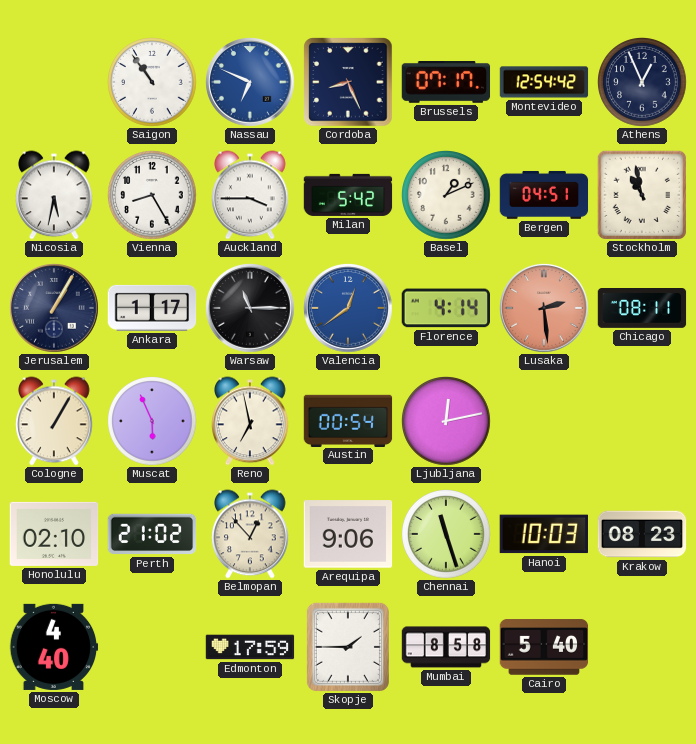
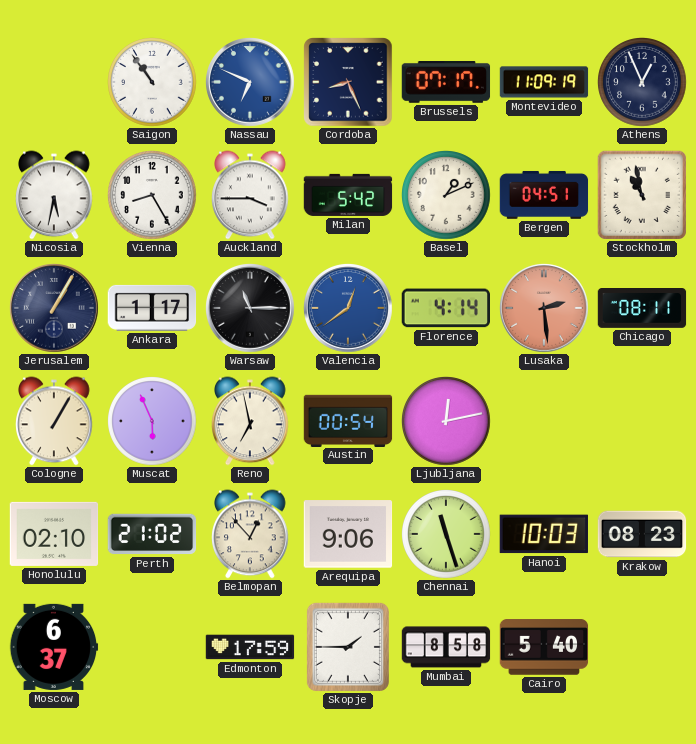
Montevideo: 12:54 -> 11:09 (544, 82)
Moscow: 4:40 -> 6:37 (54, 647)
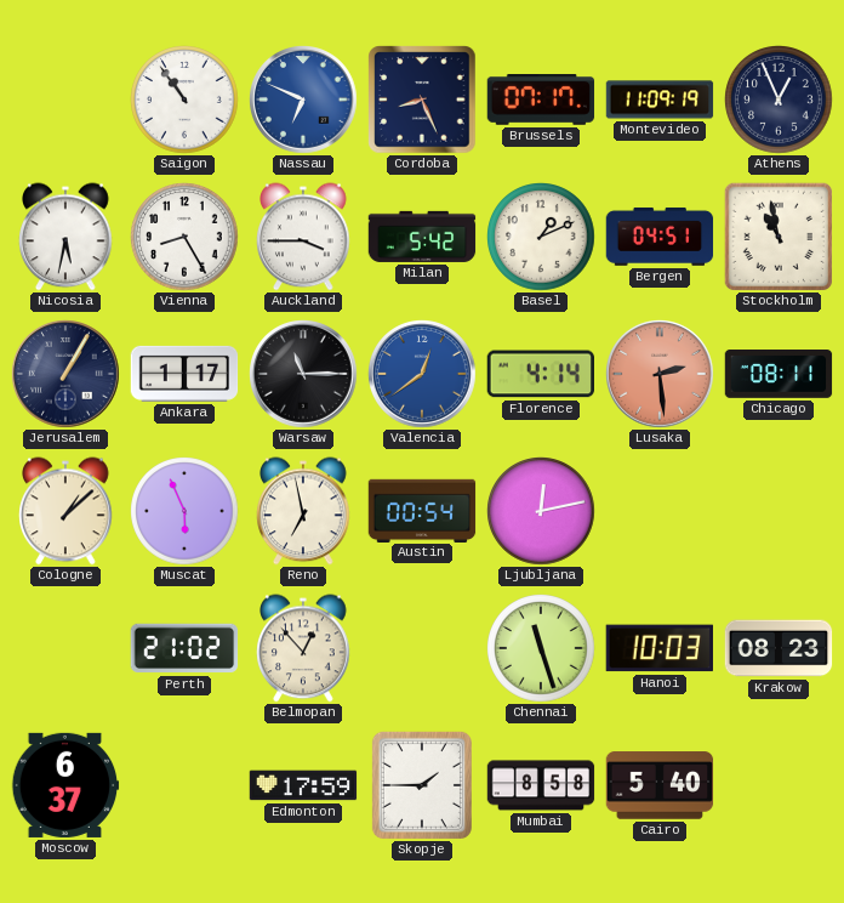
Cologne: 1:05 -> 1:08 (65, 511)
Honolulu: 02:10 -> none (54, 534)
Arequipa: 9:06 -> none (348, 534)
